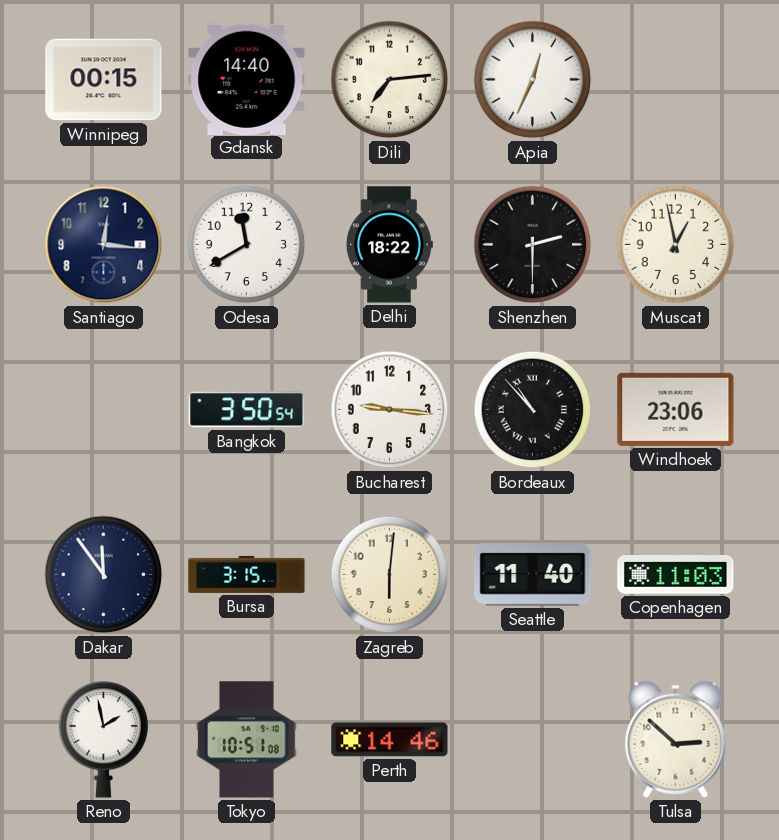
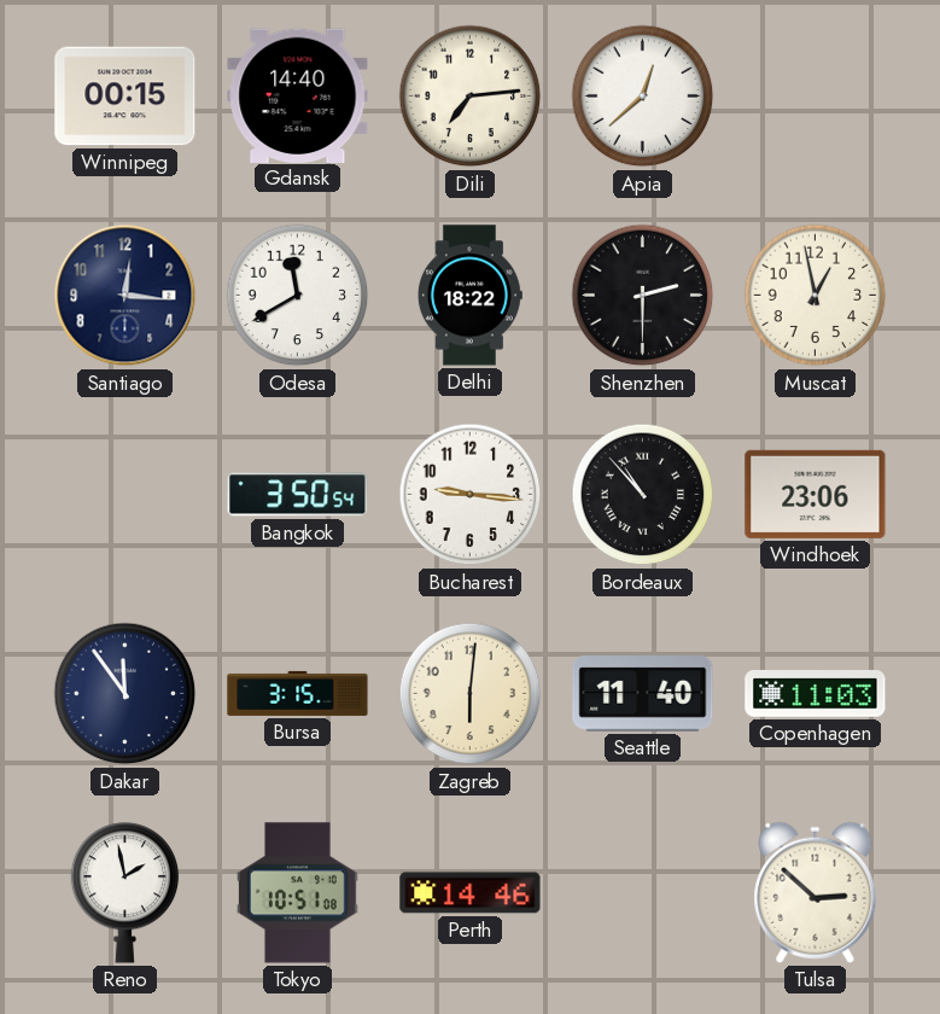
Apia: 12:34 -> 12:38 (643, 97)
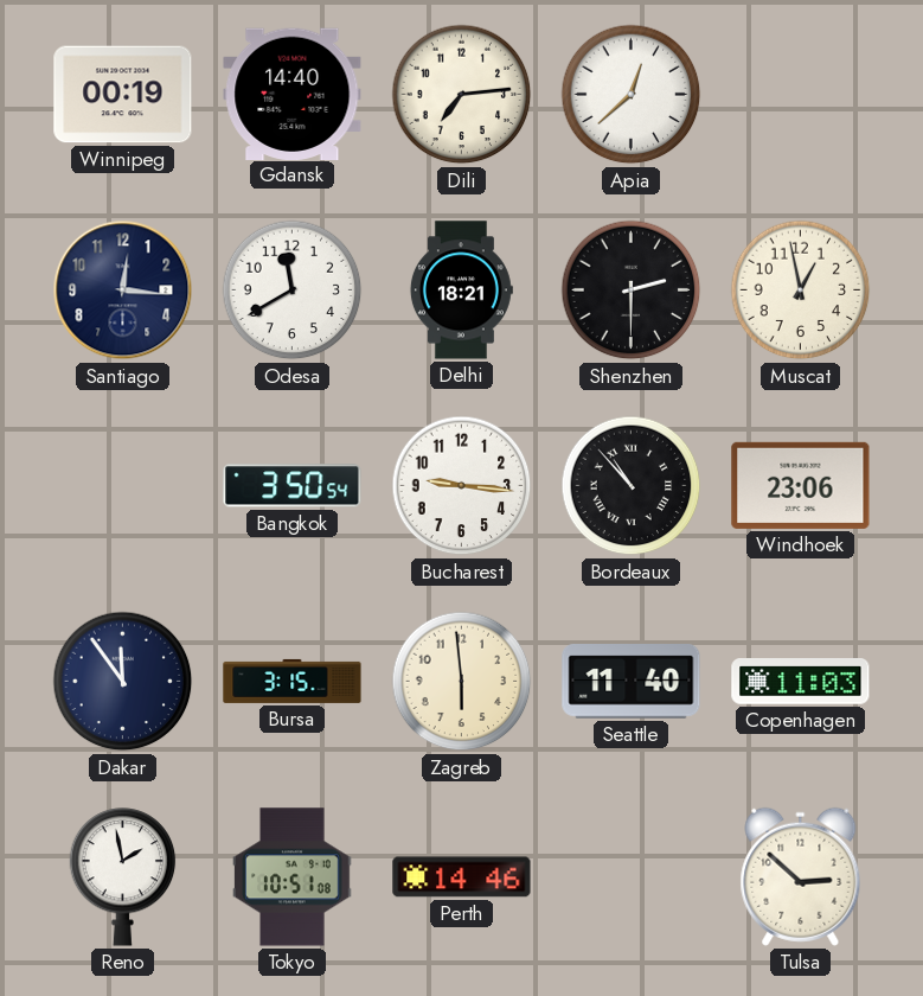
Winnipeg: 00:15 -> 00:19 (123, 95)
Delhi: 18:22 -> 18:21 (461, 290)
Zagreb: 6:01 -> 5:59 (462, 682)
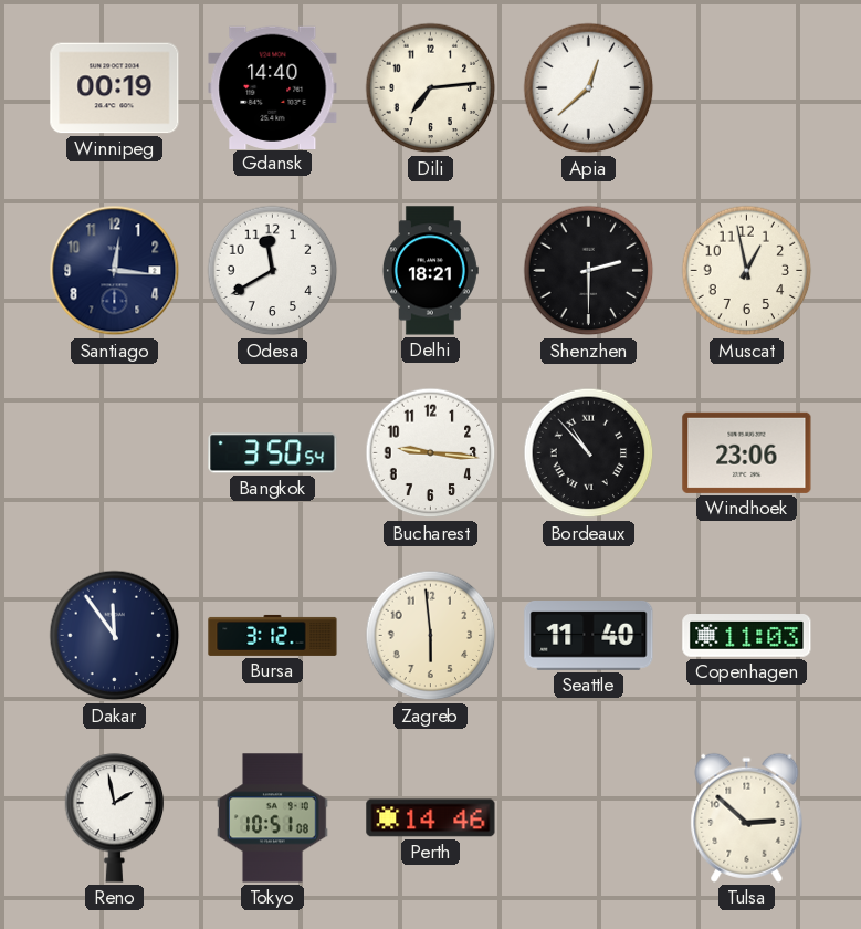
Bursa: 3:15 -> 3:12 (273, 635)
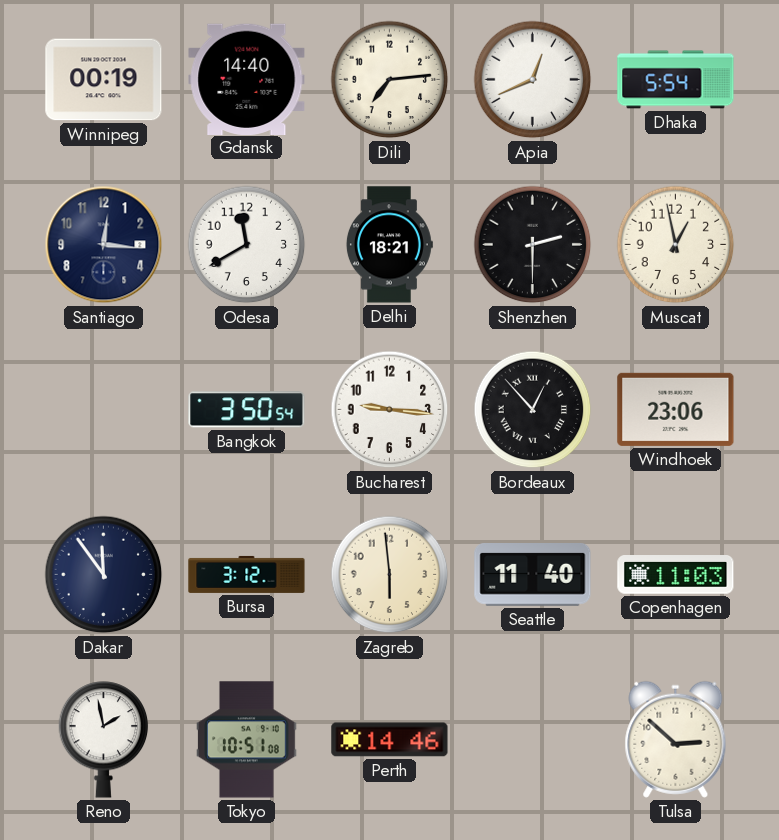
Apia: 12:38 -> 12:41 (533, 80)
Dhaka: none -> 5:54 (676, 80)
Bordeaux: 10:53 -> 12:53 (533, 410)
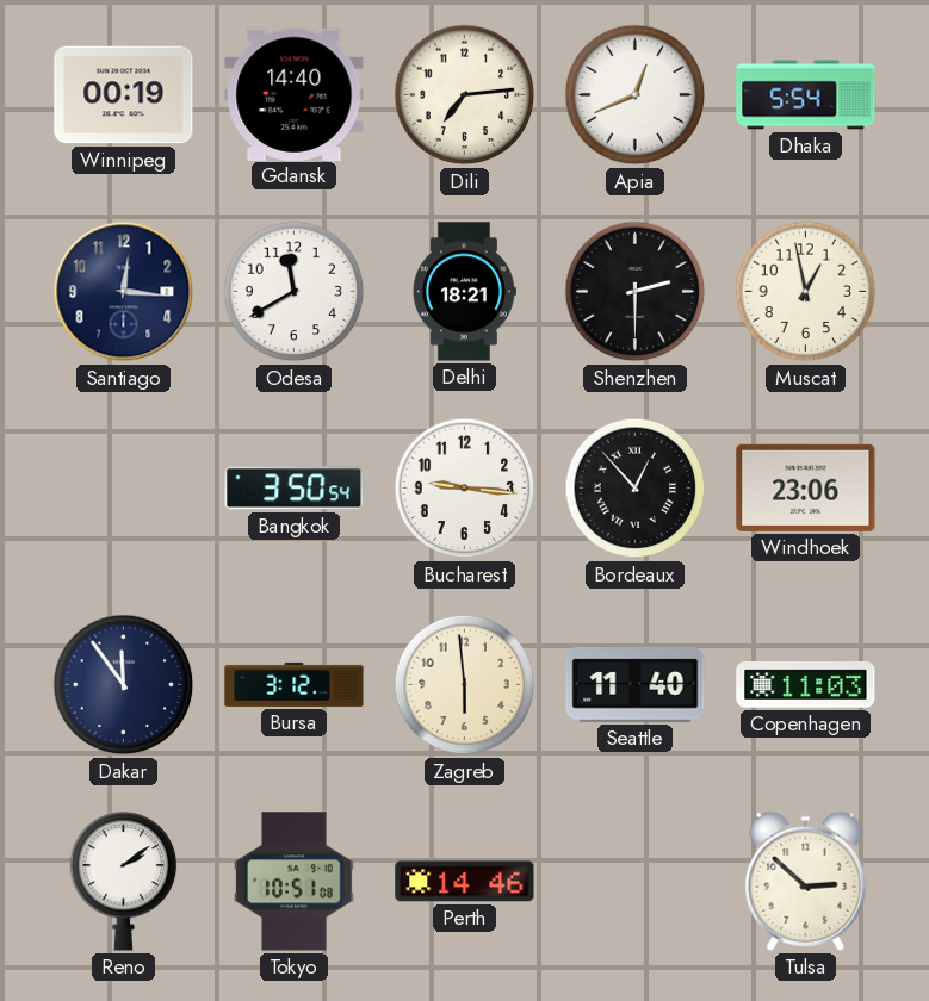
Reno: 1:58 -> 2:09 (124, 882)
